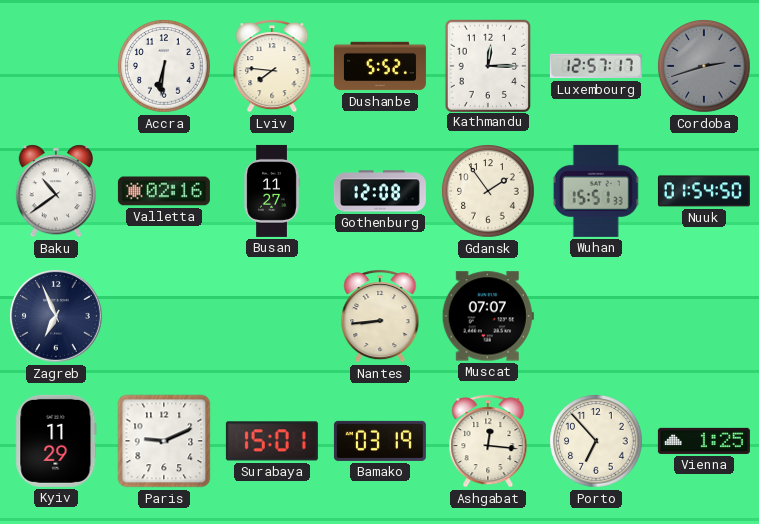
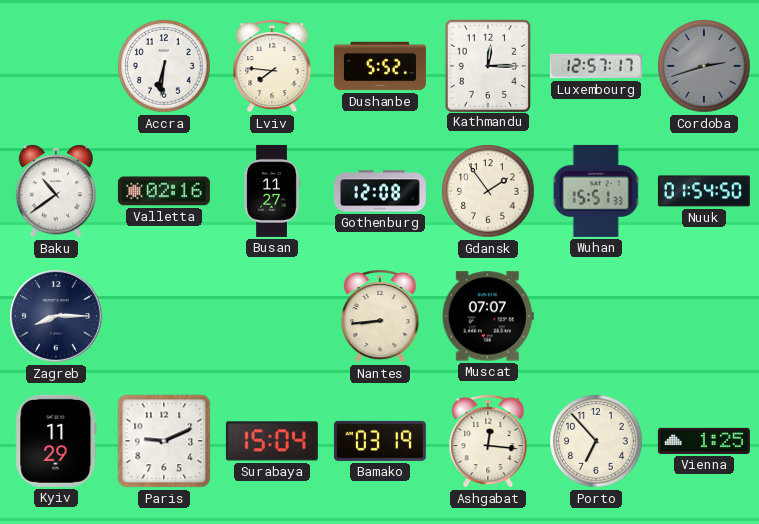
Zagreb: 6:56 -> 8:15 (57, 317)
Surabaya: 15:01 -> 15:04 (272, 441)
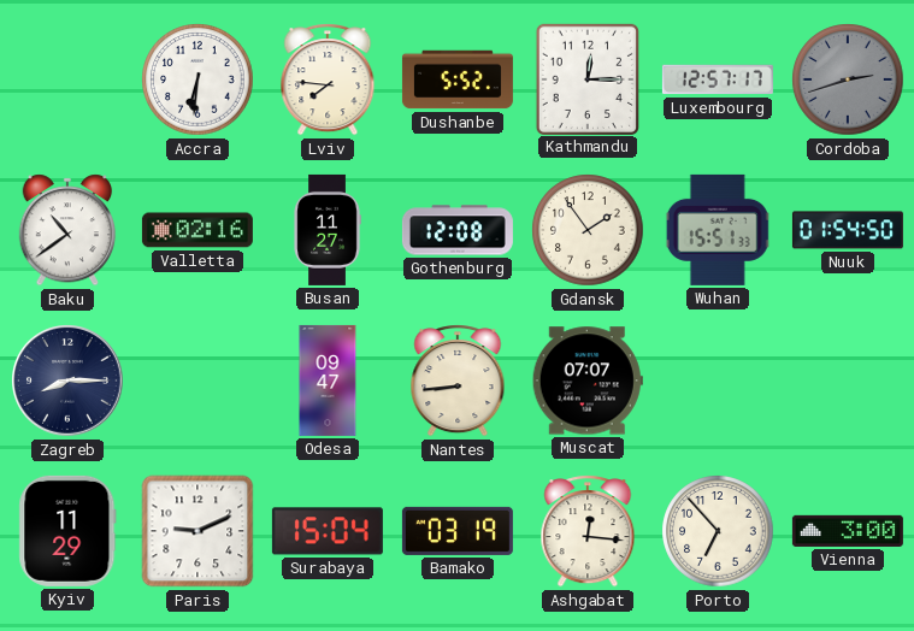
Odesa: none -> 09:47 (328, 381)
Vienna: 1:25 -> 3:00 (848, 531)
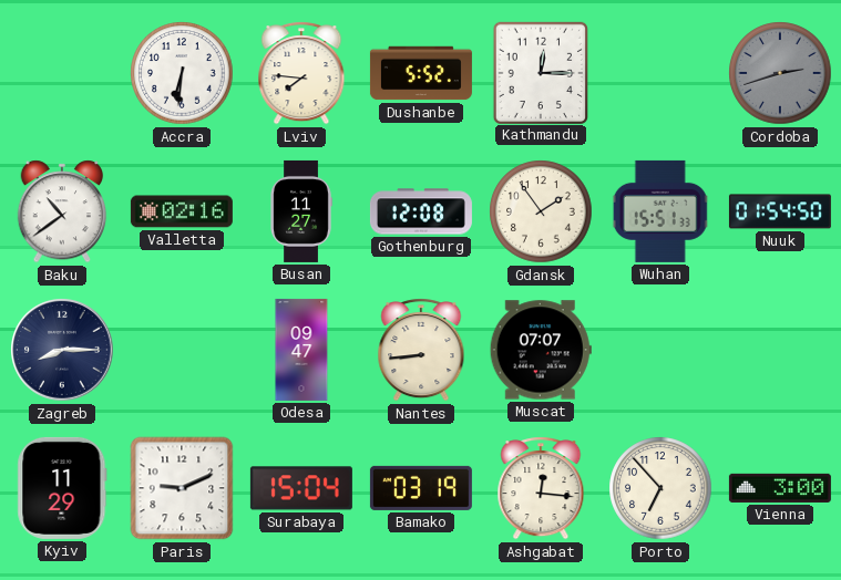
Luxembourg: 12:57 -> none (718, 79)
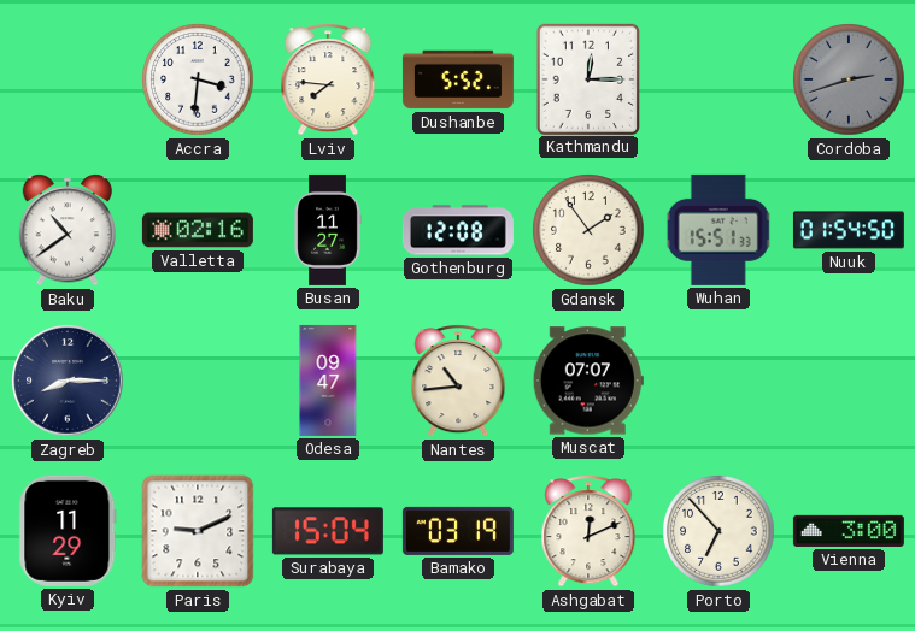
Accra: 6:31 -> 3:31 (198, 79)
Nantes: 8:44 -> 10:44 (458, 381)
Ashgabat: 12:16 -> 12:11 (588, 531)
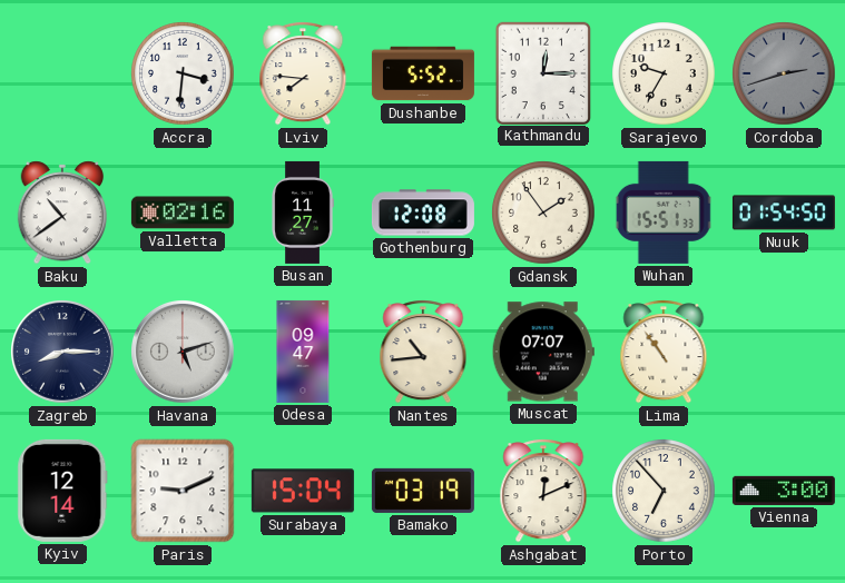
Sarajevo: none -> 9:35 (664, 73)
Havana: none -> 5:12 (184, 353)
Lima: none -> 10:54 (664, 352)
Kyiv: 11:29 -> 12:14 (62, 491)
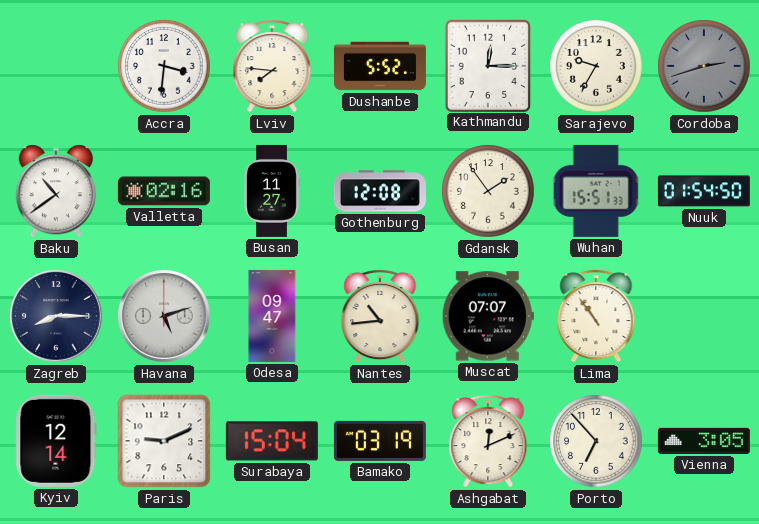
Vienna: 3:00 -> 3:05 (704, 441)
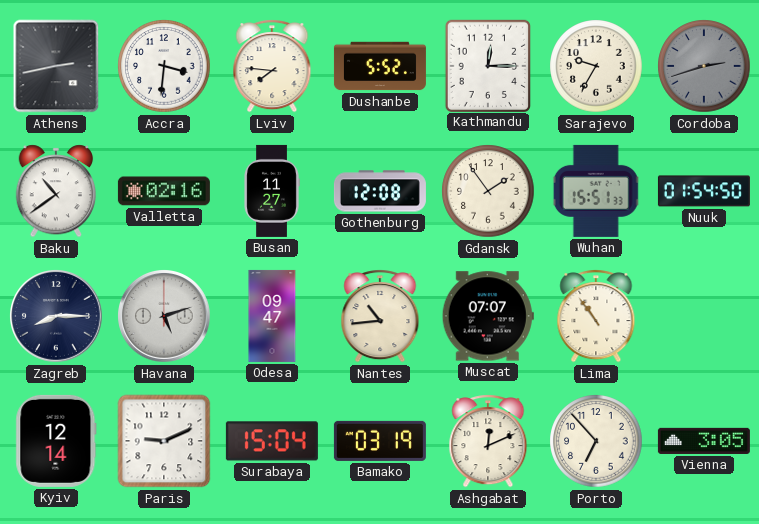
Athens: none -> 2:43 (56, 66)
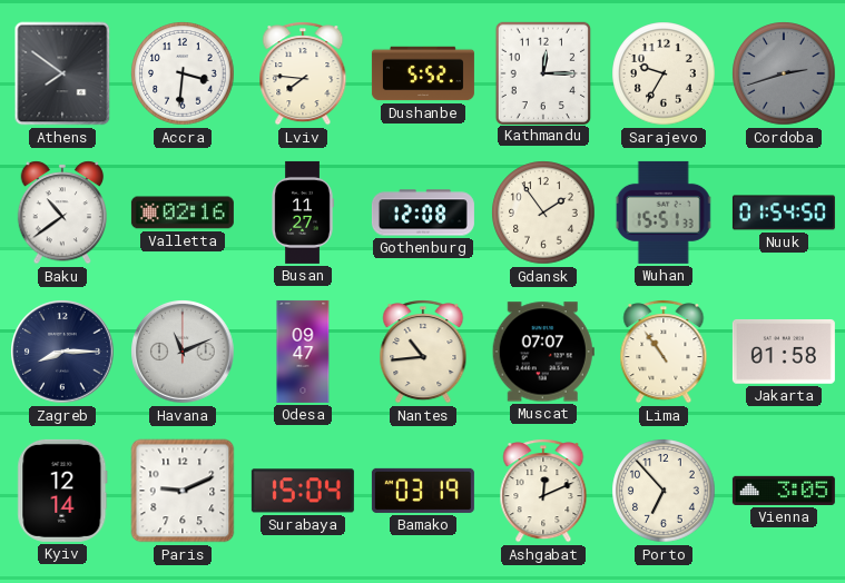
Athens: 2:43 -> 7:51 (62, 73)
Havana: 5:12 -> 11:11 (184, 353)
Jakarta: none -> 01:58 (784, 352)
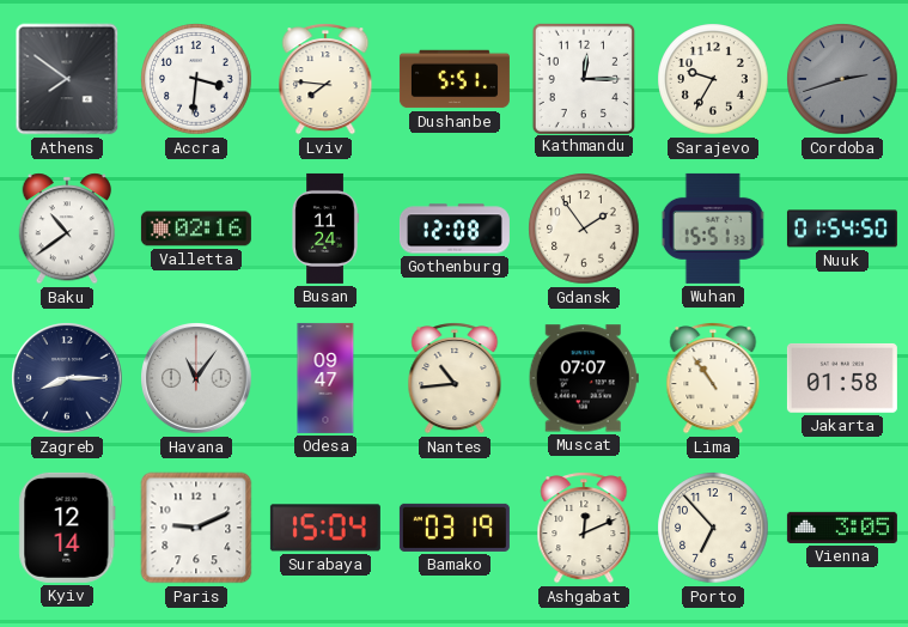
Dushanbe: 5:52 -> 5:51 (455, 79)
Busan: 11:27 -> 11:24 (325, 229)
Havana: 11:11 -> 11:06 (197, 379)
